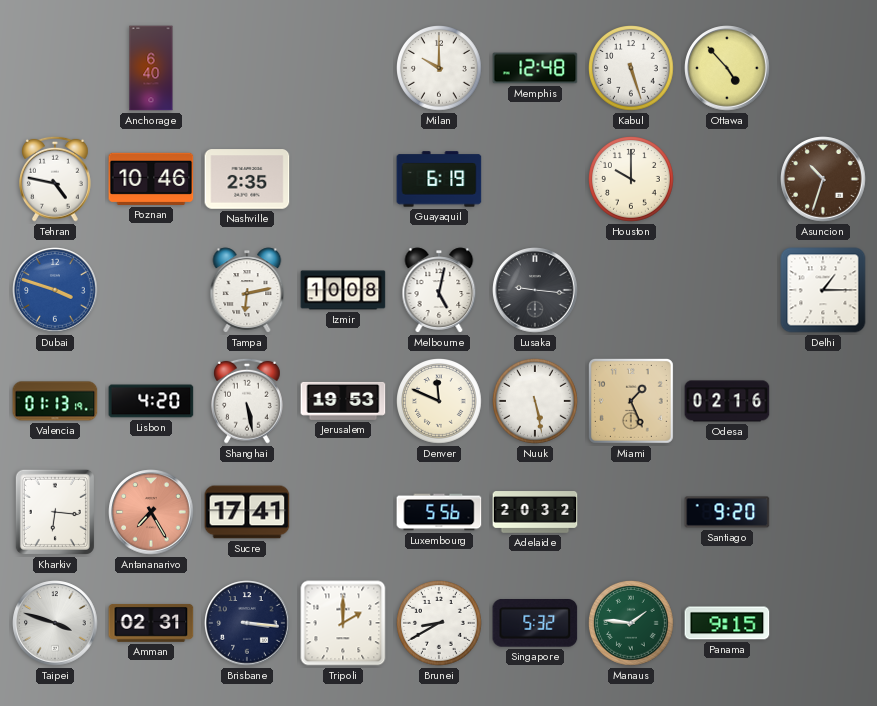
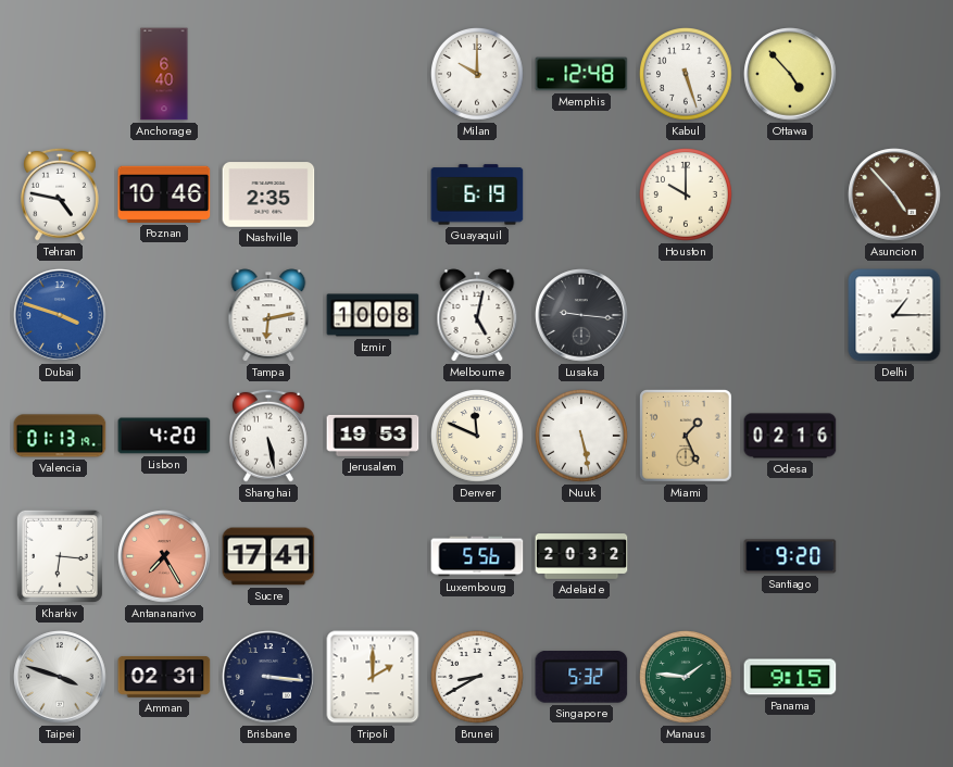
Asuncion: 10:33 -> 4:53 (894, 194)
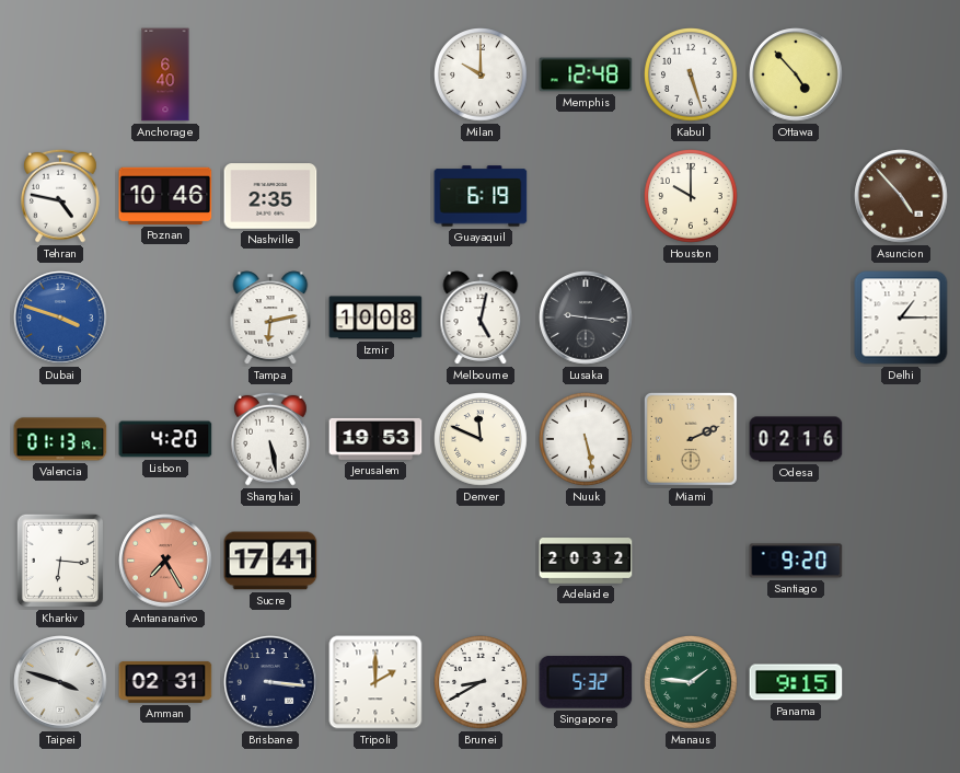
Miami: 1:26 -> 2:11 (691, 439)
Luxembourg: 5:56 -> none (477, 556)
